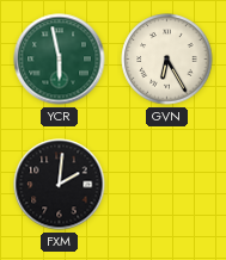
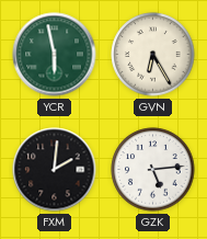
GZK: none -> 5:14 (153, 170)
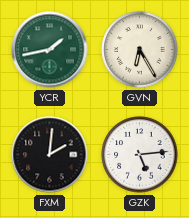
YCR: 5:58 -> 1:43 (50, 50)
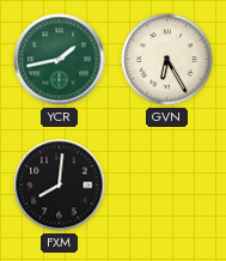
FXM: 2:01 -> 8:01 (60, 186)
GZK: 5:14 -> none (140, 155)
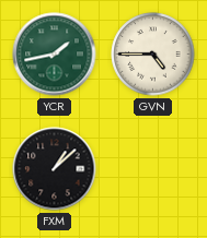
GVN: 6:25 -> 4:45 (153, 55)
FXM: 8:01 -> 1:08 (55, 169)
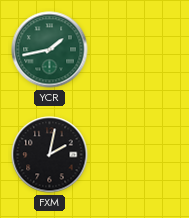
GVN: 4:45 -> none (153, 55)
FXM: 1:08 -> 2:02 (50, 155)
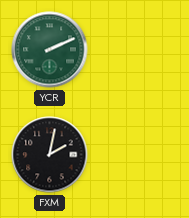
YCR: 1:43 -> 2:11 (50, 50)
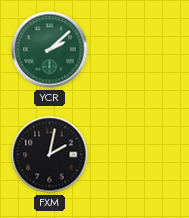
YCR: 2:11 -> 2:08 (50, 50)
